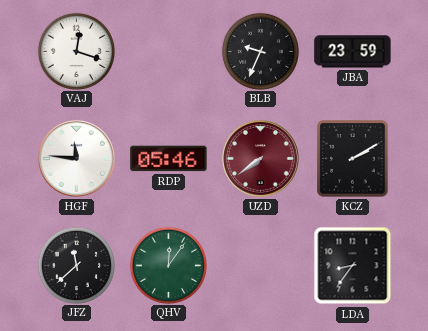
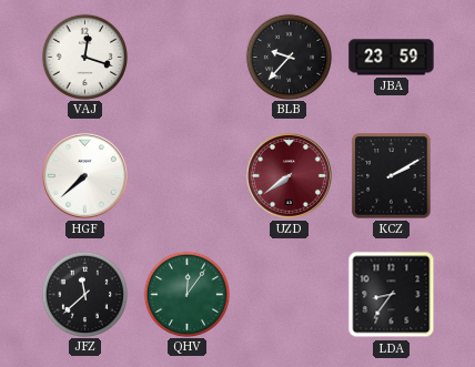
BLB: 9:34 -> 9:37 (289, 57)
HGF: 11:46 -> 7:38 (84, 175)
RDP: 05:46 -> none (169, 159)
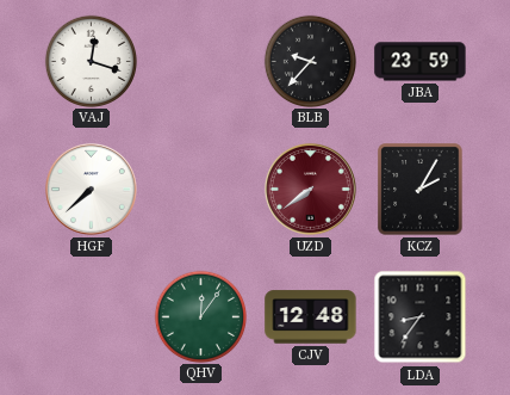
KCZ: 2:10 -> 2:05 (421, 190)
JFZ: 11:38 -> none (84, 294)
CJV: none -> 12:48 (311, 317)
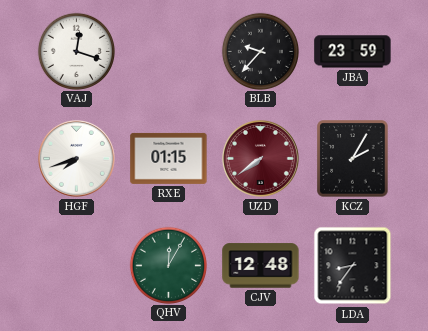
HGF: 7:38 -> 7:42 (76, 158)
RXE: none -> 01:15 (169, 158)
QHV: 12:06 -> 12:05 (168, 265)
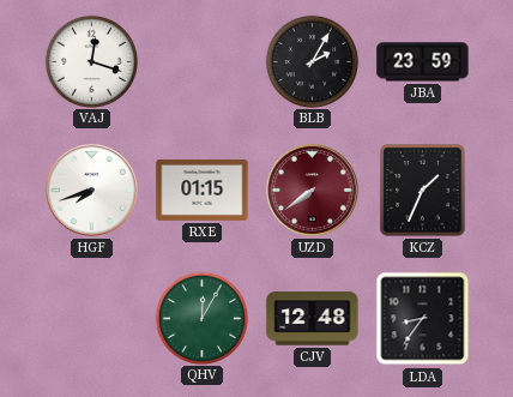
BLB: 9:37 -> 2:05 (312, 61)
KCZ: 2:05 -> 1:34 (423, 191)
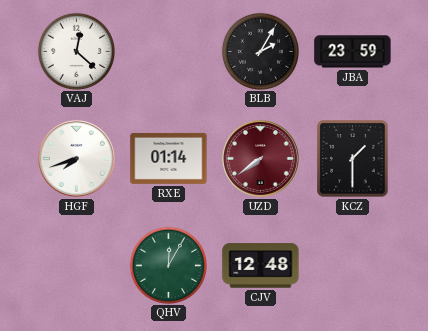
VAJ: 12:18 -> 12:22 (76, 51)
RXE: 01:15 -> 01:14 (169, 158)
KCZ: 1:34 -> 1:30 (353, 159)
LDA: 8:36 -> none (423, 319)
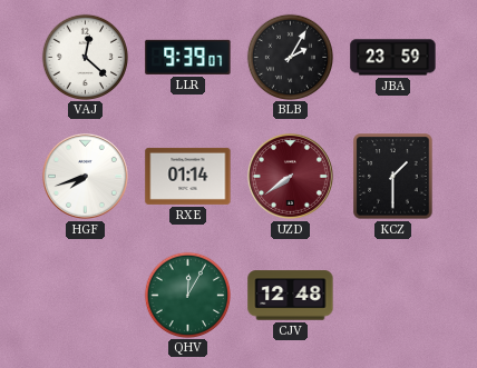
LLR: none -> 9:39 (188, 57)
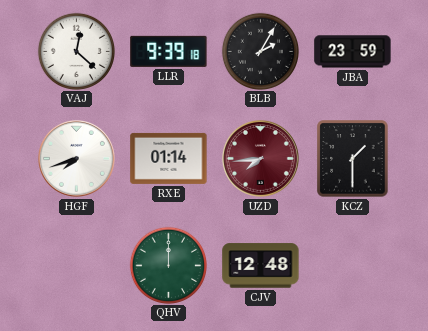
LLR: 9:39:07 -> 9:39:18 (169, 51)
UZD: 7:39 -> 7:44 (260, 158)
QHV: 12:05 -> 12:00 (168, 265)
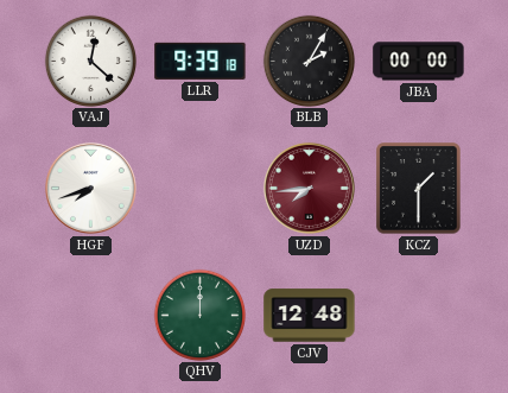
JBA: 23:59 -> 00:00 (419, 62)
RXE: 01:14 -> none (169, 158)
